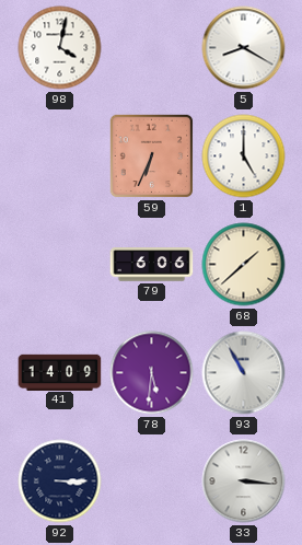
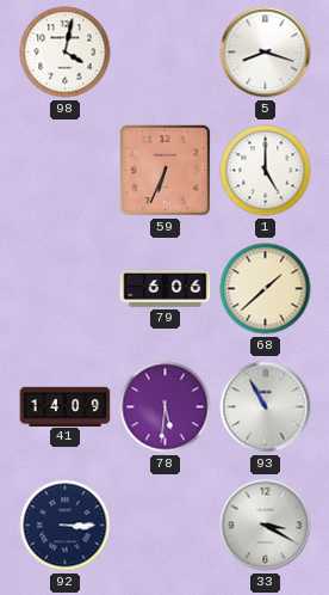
5: 8:20 -> 8:18 (266, 53)
33: 3:16 -> 3:20 (266, 526)
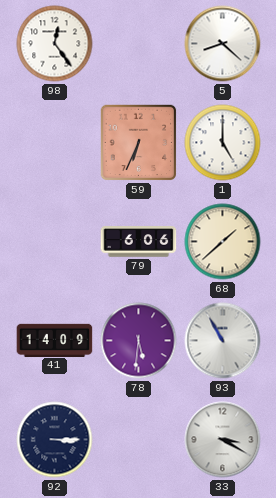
98: 4:02 -> 12:24 (55, 44)
5: 8:18 -> 8:22 (223, 44)
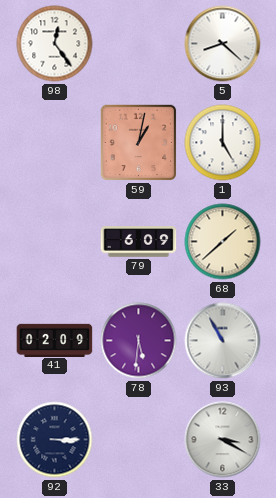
59: 6:34 -> 1:02 (139, 143)
79: 6:06 -> 6:09 (139, 242)
41: 14:09 -> 02:09 (55, 340)
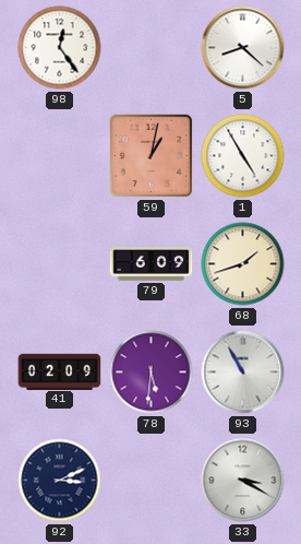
1: 5:00 -> 4:55 (243, 156)
68: 1:38 -> 1:42 (243, 264)
92: 3:15 -> 3:11 (60, 481)
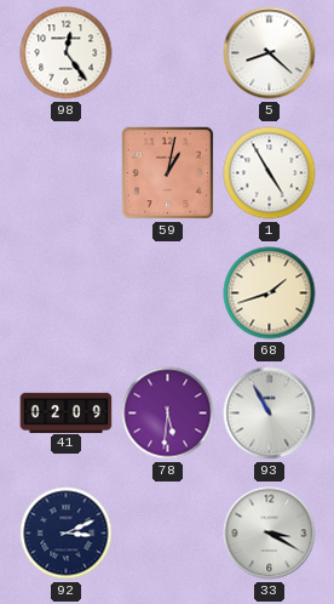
79: 6:09 -> none (152, 264)
